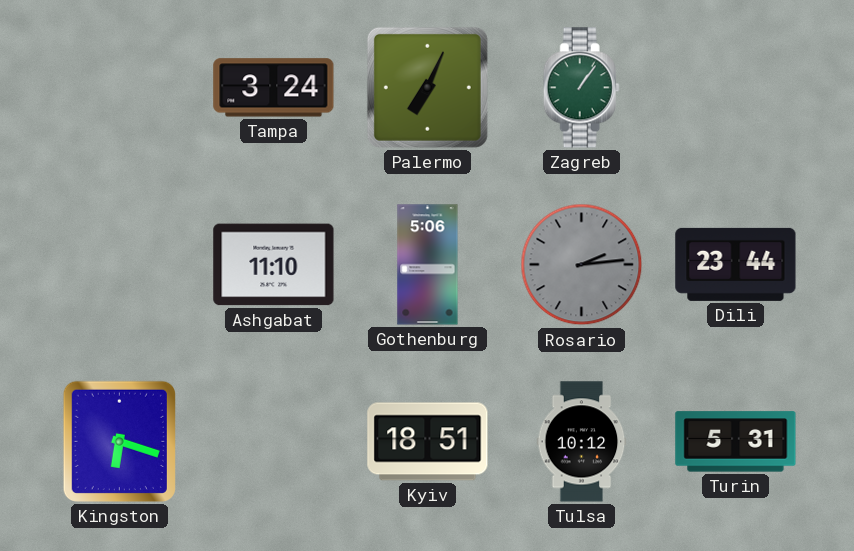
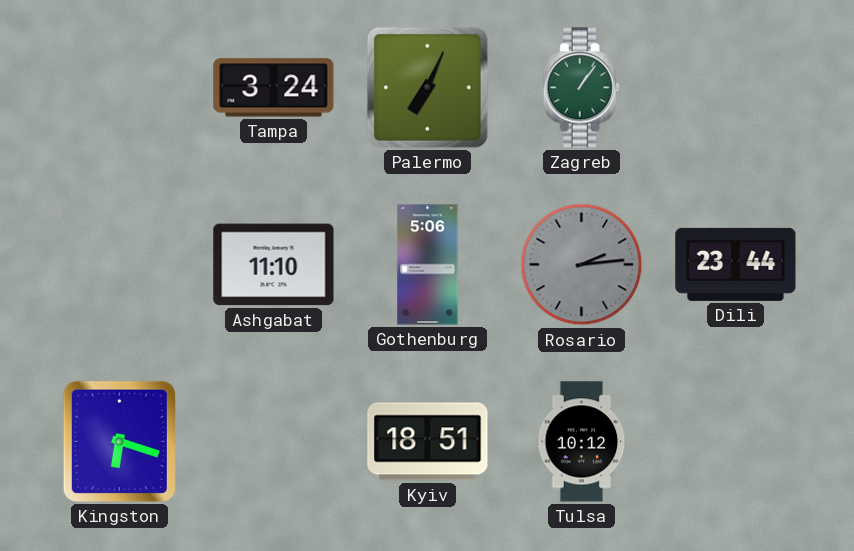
Turin: 5:31 -> none (736, 442)
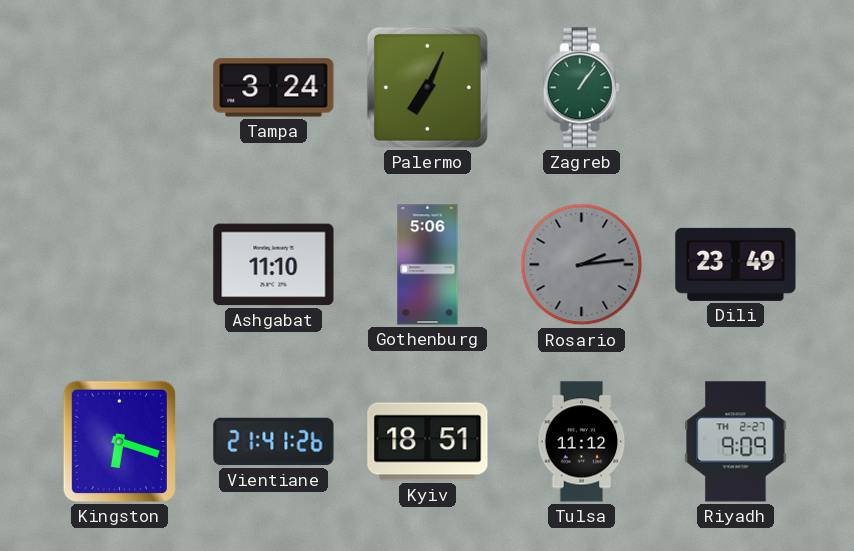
Dili: 23:44 -> 23:49 (736, 264)
Vientiane: none -> 21:41 (274, 442)
Tulsa: 10:12 -> 11:12 (582, 442)
Riyadh: none -> 9:09 (736, 442)
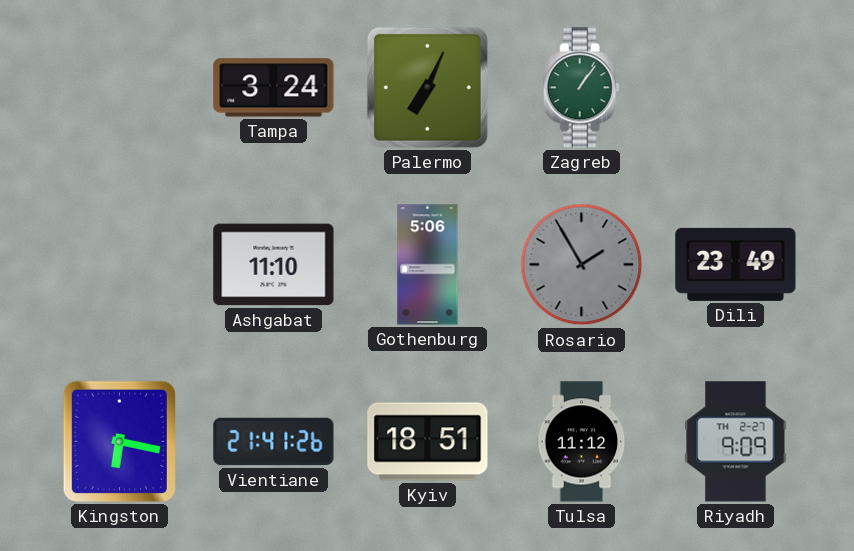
Rosario: 2:14 -> 1:55 (582, 265)
Kingston: 6:18 -> 6:17 (119, 441)
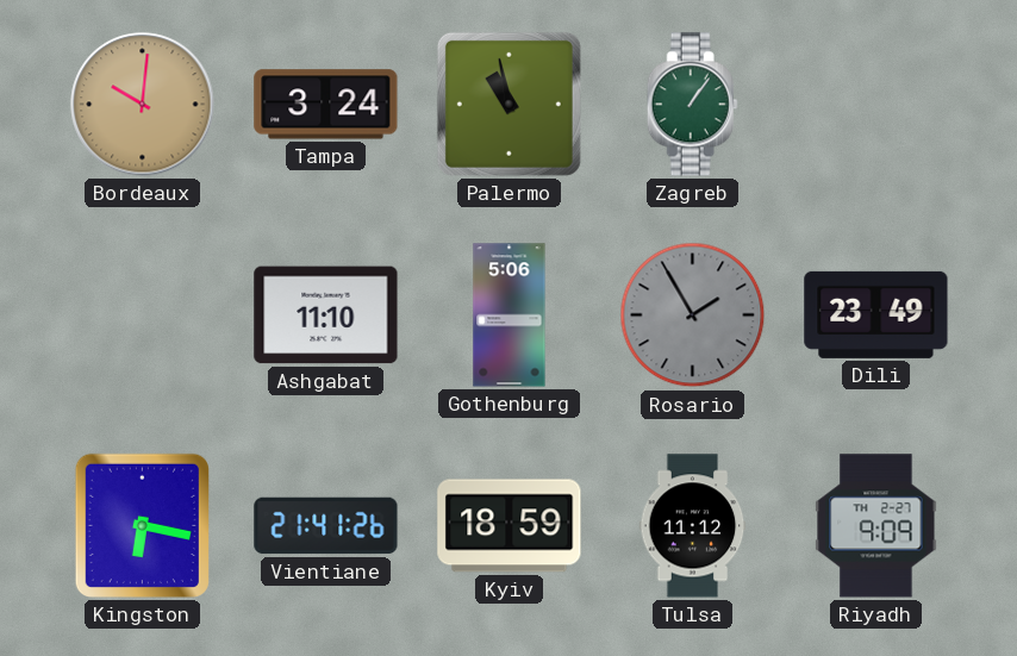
Bordeaux: none -> 10:01 (143, 105)
Palermo: 7:04 -> 10:58 (509, 104)
Kyiv: 18:51 -> 18:59 (510, 526)
